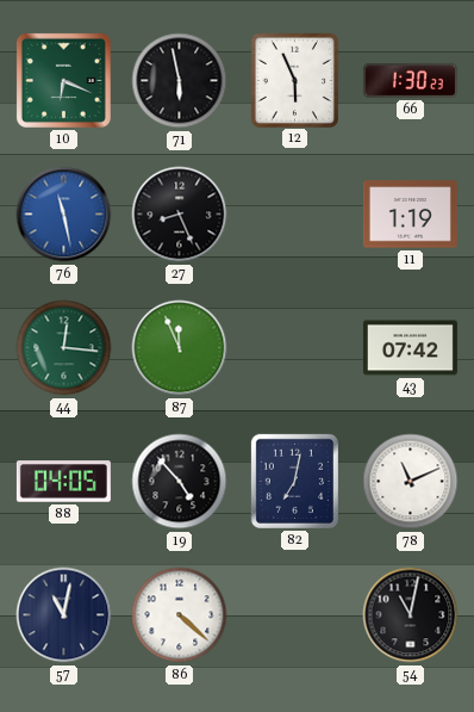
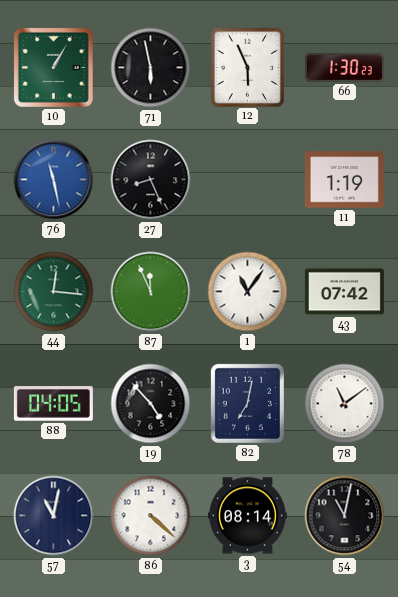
10: 6:19 -> 1:05 (53, 67)
1: none -> 11:06 (248, 292)
78: 11:11 -> 11:09 (345, 404)
3: none -> 08:14 (247, 516)
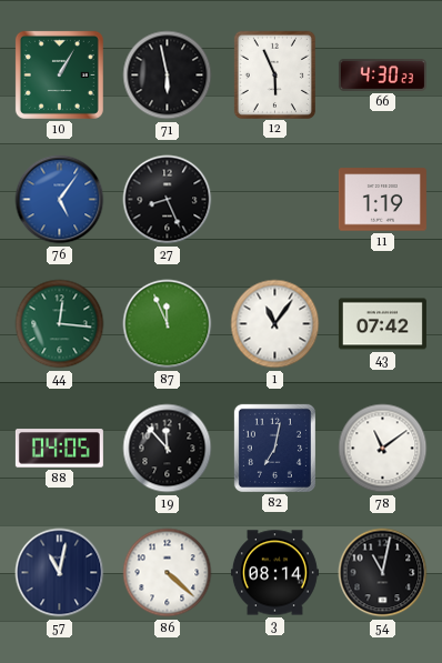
66: 1:30 -> 4:30 (382, 76)
76: 11:28 -> 5:06 (60, 200)
19: 4:53 -> 11:53 (168, 449)
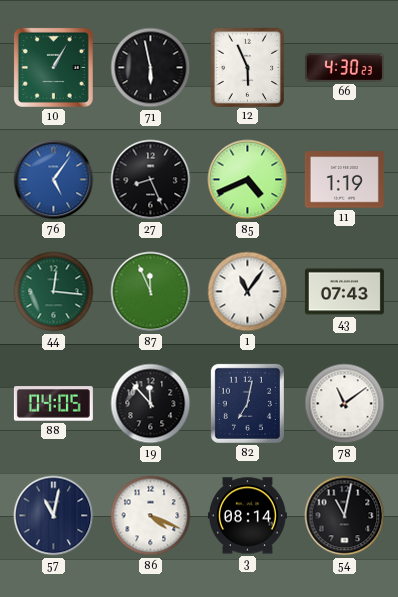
85: none -> 4:41 (248, 180)
43: 07:42 -> 07:43 (344, 292)
86: 4:22 -> 4:19 (151, 516)
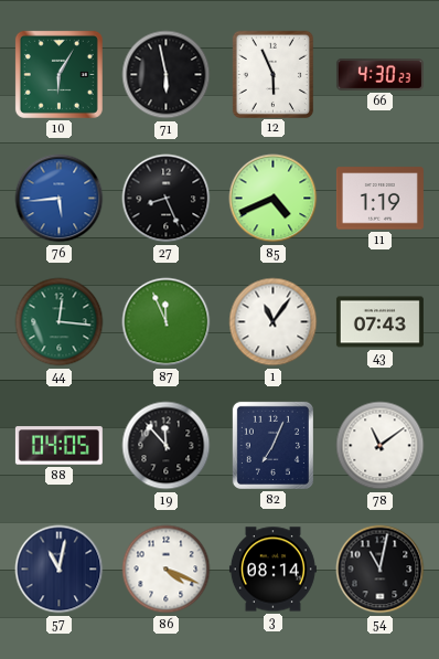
10: 1:05 -> 6:05 (58, 74)
76: 5:06 -> 5:44 (60, 199)
82: 7:02 -> 7:04 (272, 445)
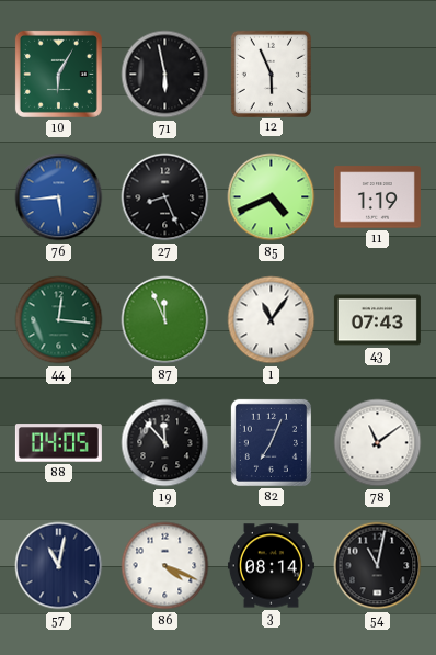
66: 4:30 -> none (379, 75)
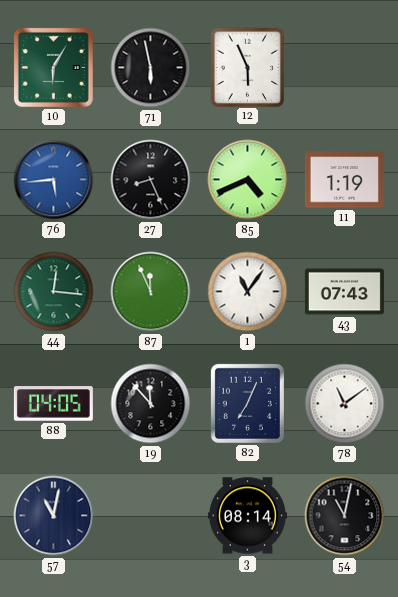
86: 4:19 -> none (165, 566)
